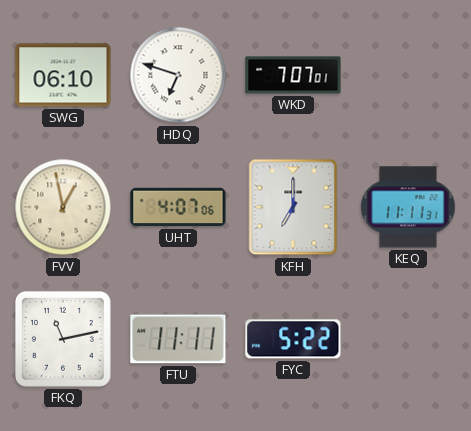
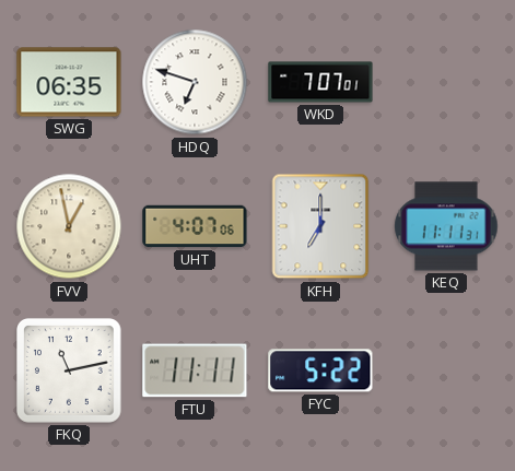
SWG: 06:10 -> 06:35 (69, 82)
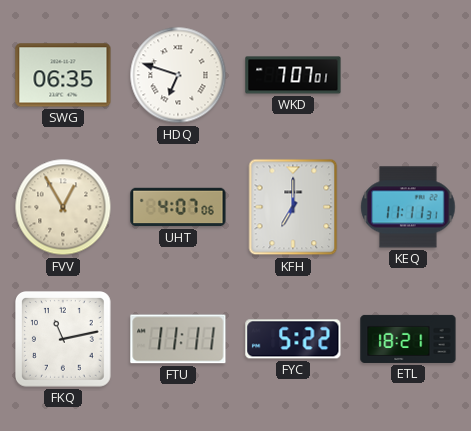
FVV: 12:58 -> 12:55 (63, 207)
ETL: none -> 18:21 (408, 339)
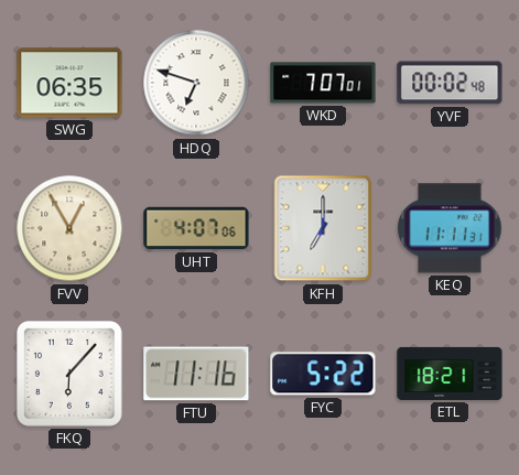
YVF: none -> 00:02 (450, 83)
FKQ: 11:13 -> 6:07 (71, 375)
FTU: 11:11 -> 11:16 (196, 374)
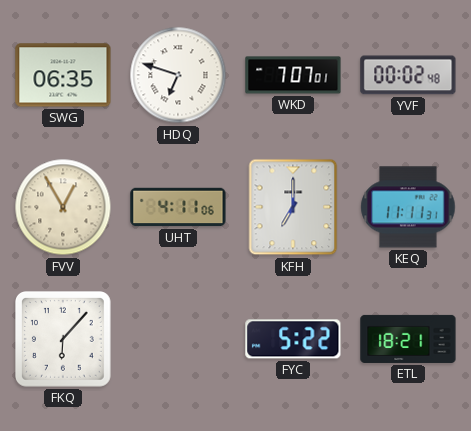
UHT: 4:07 -> 4:11 (178, 207)
FTU: 11:16 -> none (196, 374)
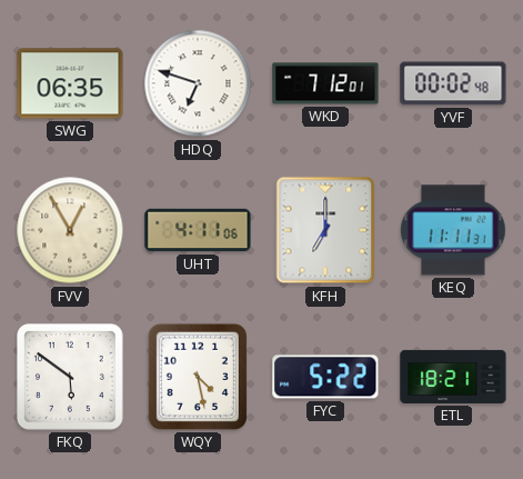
WKD: 7:07 -> 7:12 (325, 83)
FKQ: 6:07 -> 5:51 (71, 378)
WQY: none -> 4:28 (198, 377)
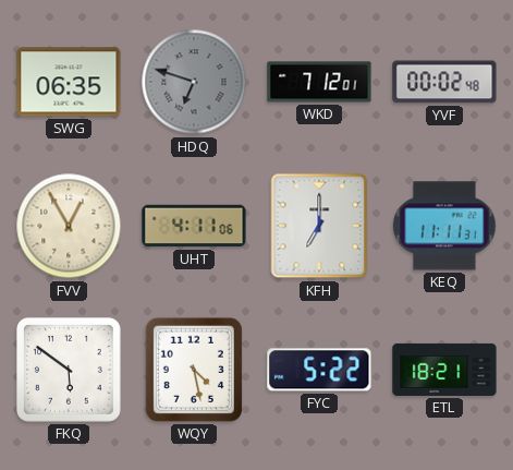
HDQ dial: white -> grey (194, 82)
